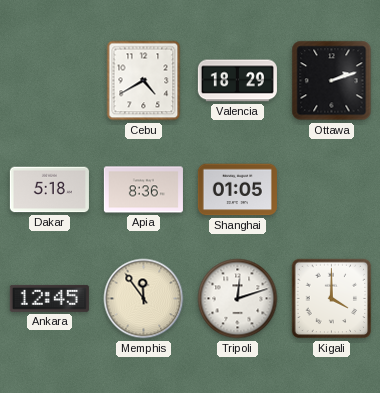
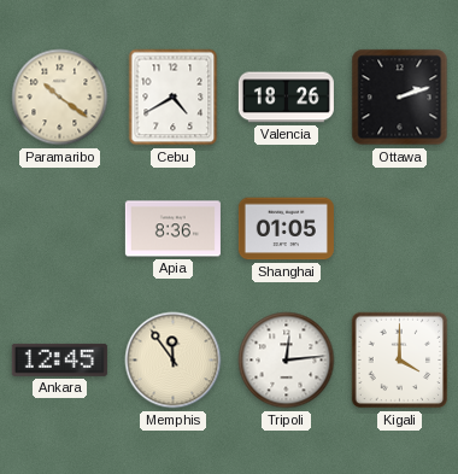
Paramaribo: none -> 10:21 (60, 98)
Valencia: 18:29 -> 18:26 (286, 98)
Dakar: 5:18 -> none (49, 190)
Tripoli: 12:12 -> 12:14 (287, 361)
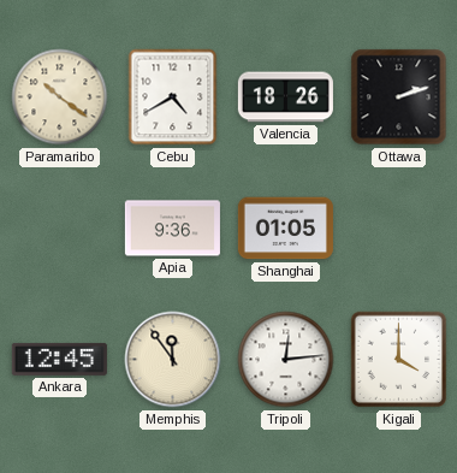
Apia: 8:36 -> 9:36 (172, 229)
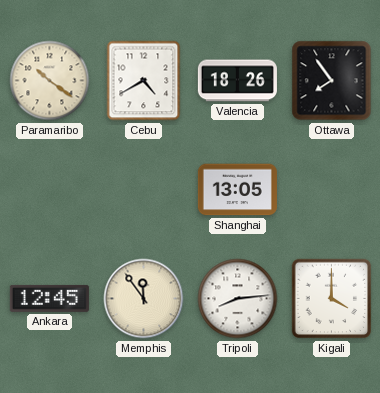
Ottawa: 2:12 -> 7:54 (332, 81)
Apia: 9:36 -> none (172, 229)
Shanghai: 01:05 -> 13:05 (237, 190)
Tripoli: 12:14 -> 8:14 (238, 299)
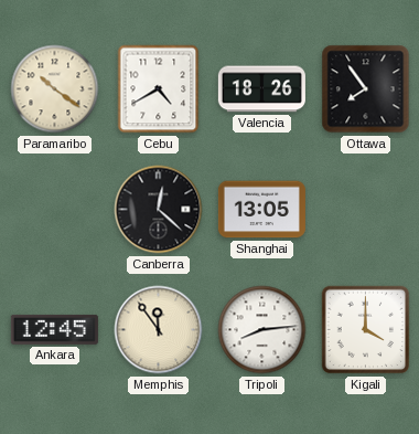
Canberra: none -> 12:22 (159, 210)
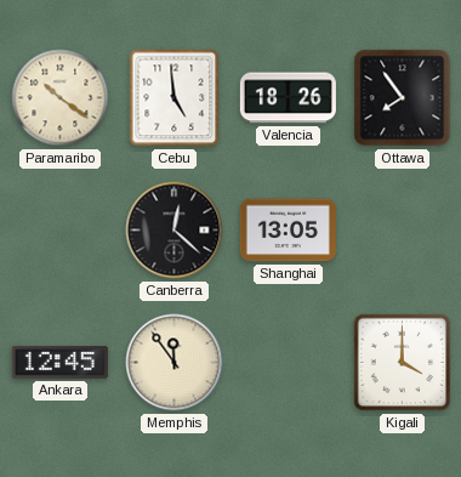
Cebu: 4:40 -> 4:59 (175, 98)
Tripoli: 8:14 -> none (262, 330)
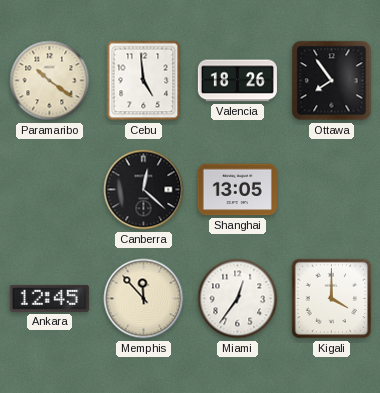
Memphis: 11:54 -> 11:53 (144, 299)
Miami: none -> 12:36 (238, 299)
